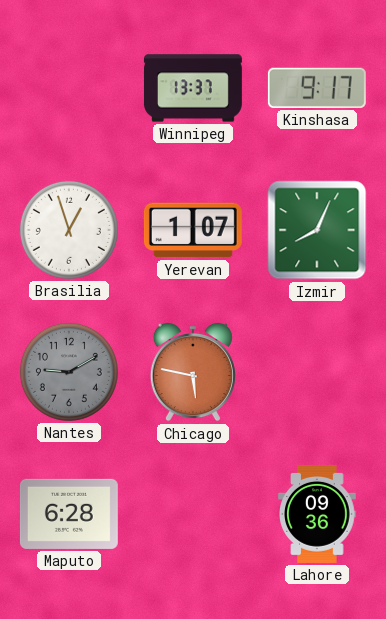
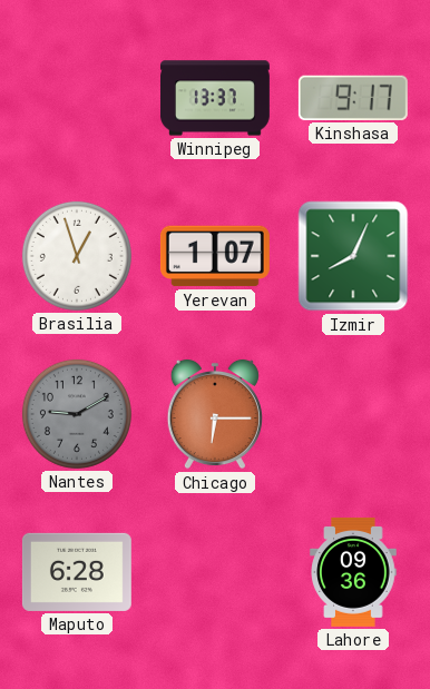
Chicago: 5:47 -> 6:15 (215, 414)
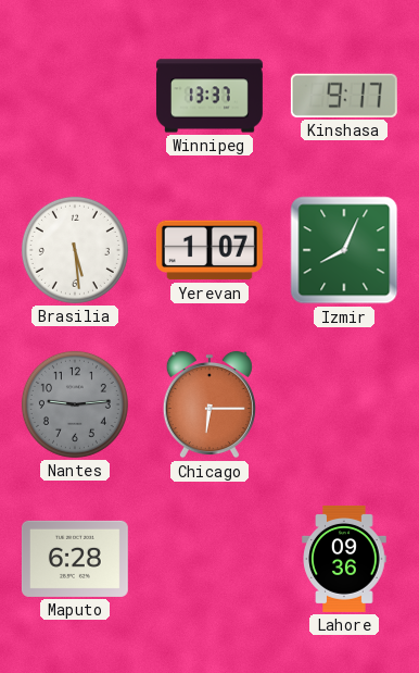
Brasilia: 12:57 -> 5:29 (75, 250)
Nantes: 9:10 -> 9:14 (75, 404)
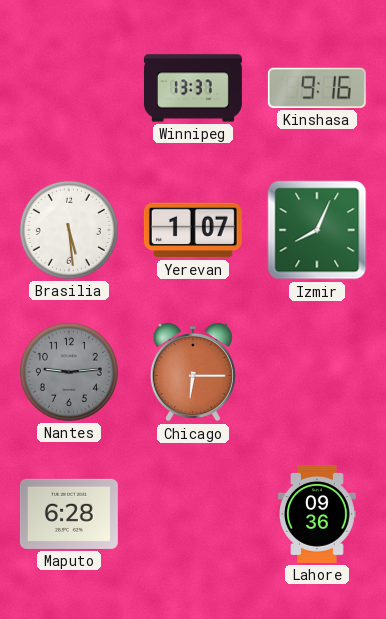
Kinshasa: 9:17 -> 9:16 (317, 88)
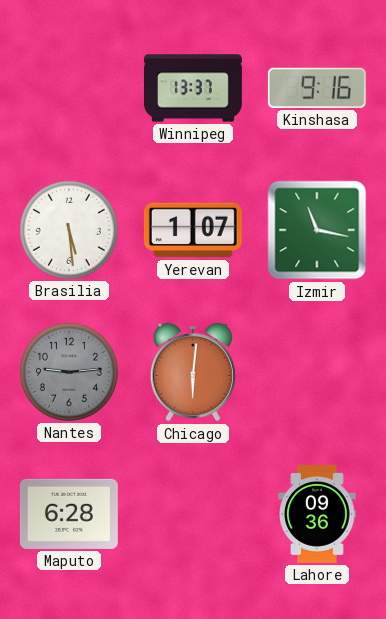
Izmir: 8:04 -> 11:17 (317, 230)
Chicago: 6:15 -> 6:01 (193, 372)
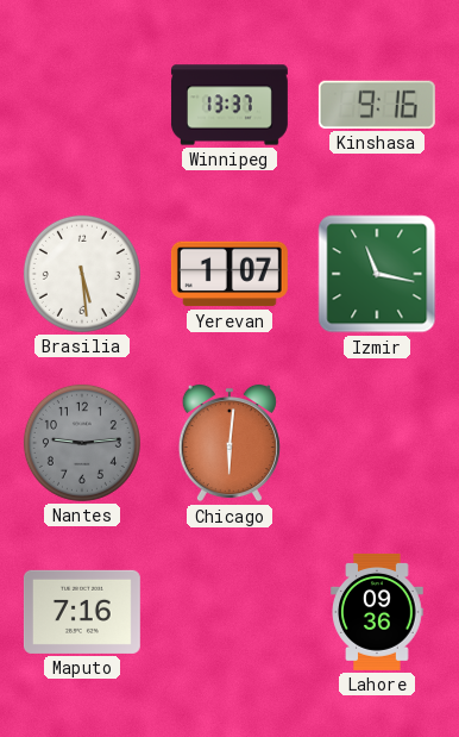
Maputo: 6:28 -> 7:16 (82, 612)
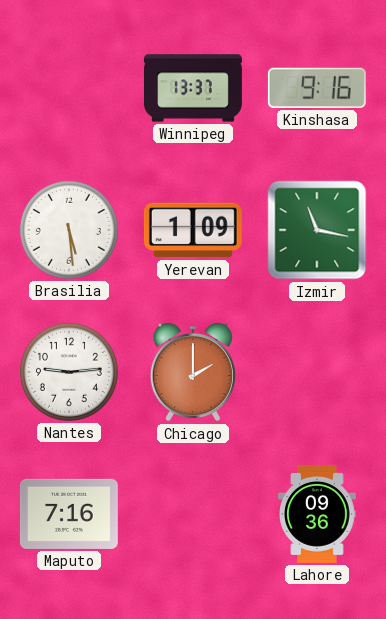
Yerevan: 1:07 -> 1:09 (193, 230)
Nantes dial: grey -> white (69, 372)
Chicago: 6:01 -> 2:00 (193, 372)
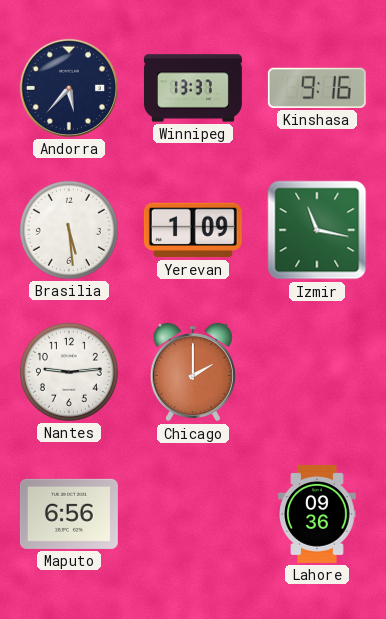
Andorra: none -> 5:37 (69, 88)
Maputo: 7:16 -> 6:56 (69, 514)
